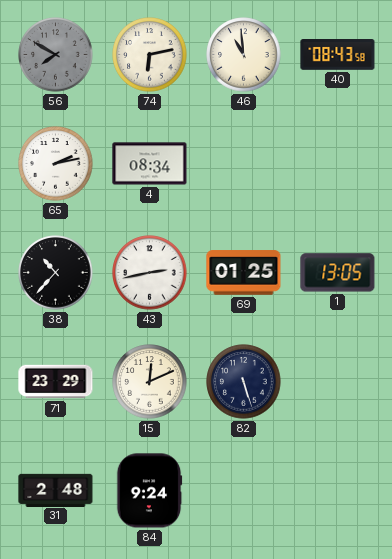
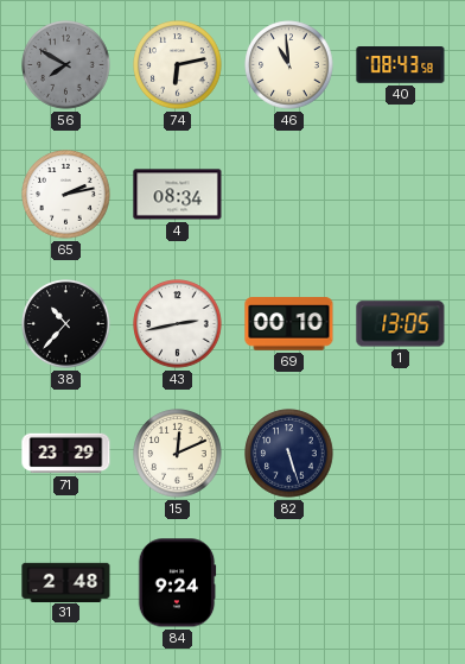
69: 01:25 -> 00:10 (289, 324)
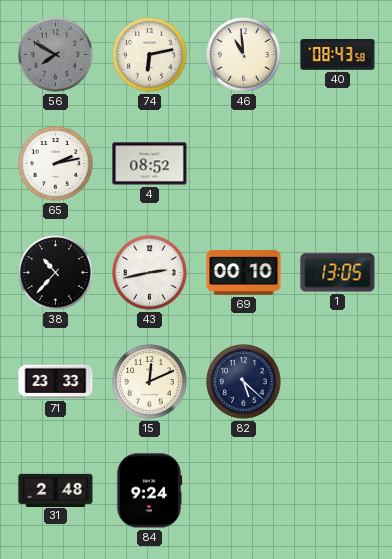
4: 08:34 -> 08:52 (150, 164)
71: 23:29 -> 23:33 (56, 382)
82: 5:27 -> 5:22 (244, 382)
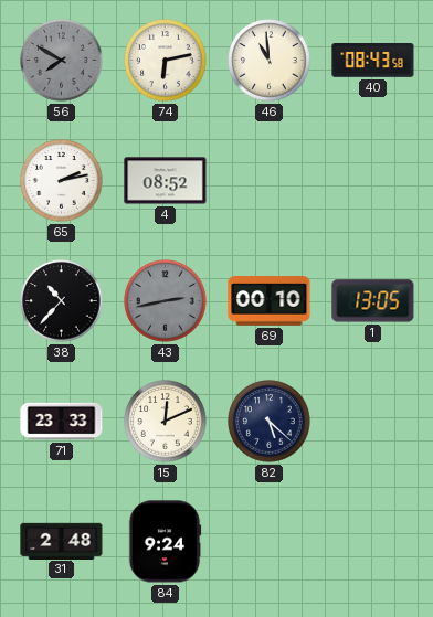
43 dial: white -> grey (166, 301)
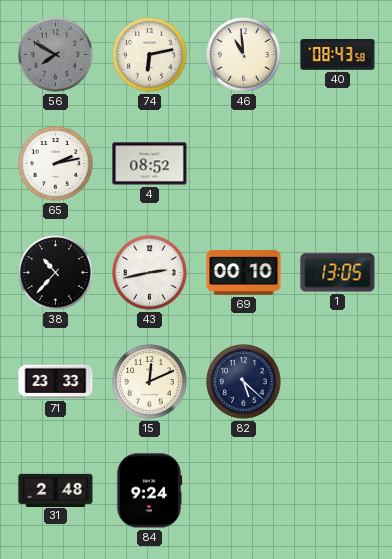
43 dial: grey -> white (150, 273)
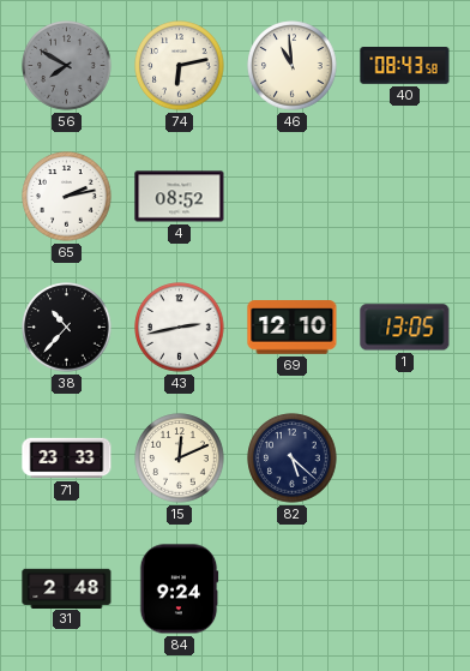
69: 00:10 -> 12:10 (293, 328)
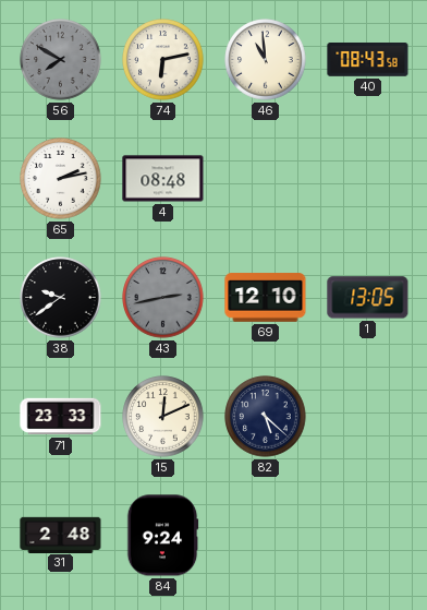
4: 08:52 -> 08:48 (163, 179)
38: 10:37 -> 9:39 (61, 298)
43 dial: white -> grey (163, 298)
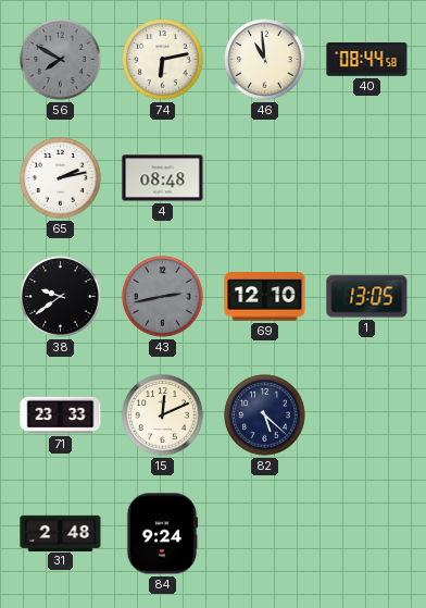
40: 08:43 -> 08:44 (367, 60)
